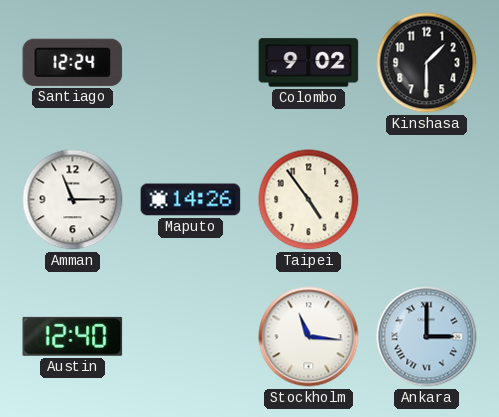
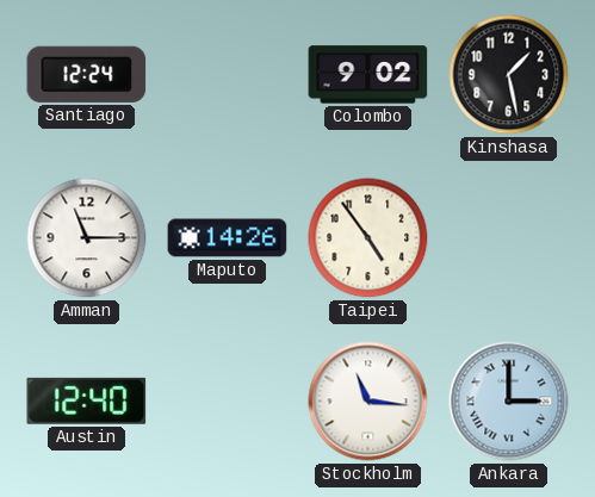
Kinshasa: 1:30 -> 1:28 (509, 75)
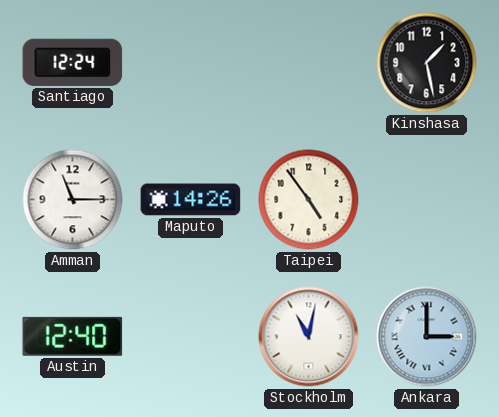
Colombo: 9:02 -> none (368, 75)
Stockholm: 11:16 -> 11:02 (309, 337)
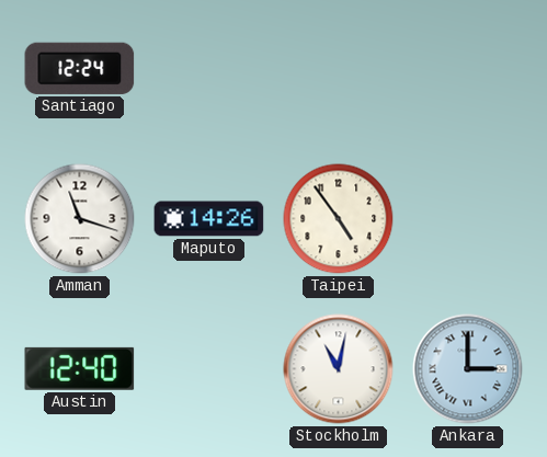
Kinshasa: 1:28 -> none (427, 63)
Amman: 11:15 -> 11:18 (80, 219)
